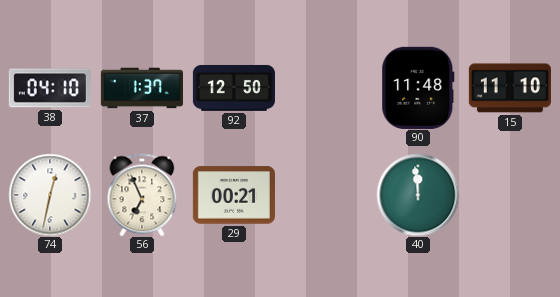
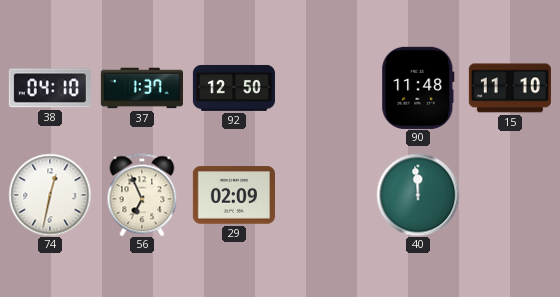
29: 00:21 -> 02:09 (234, 195)
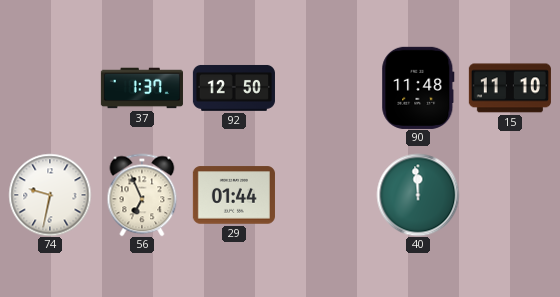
38: 04:10 -> none (50, 88)
74: 12:32 -> 9:32 (50, 195)
29: 02:09 -> 01:44 (234, 195)
